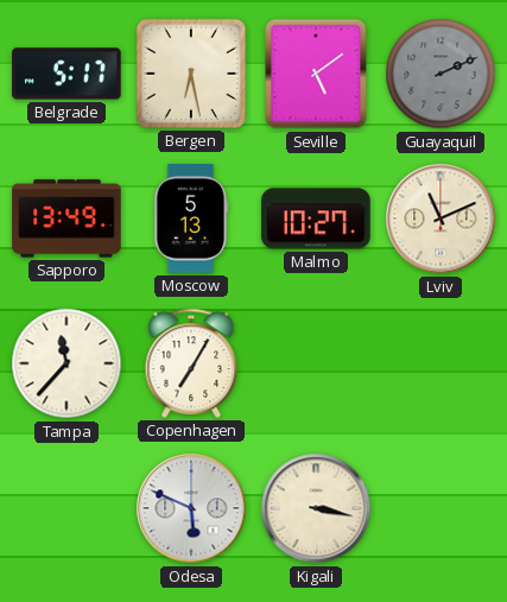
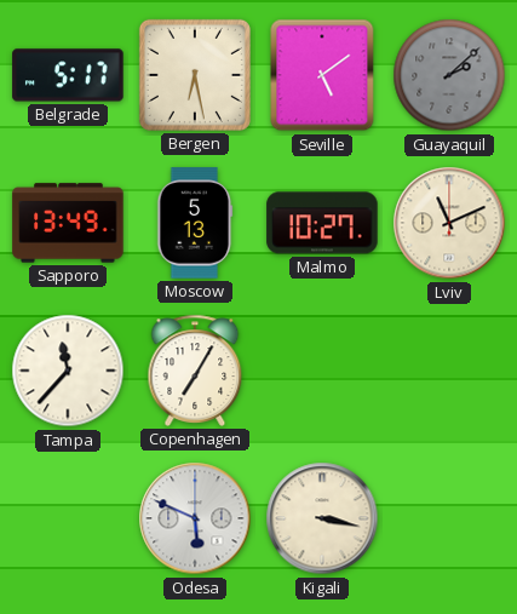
Guayaquil: 2:11 -> 2:08 (449, 75)
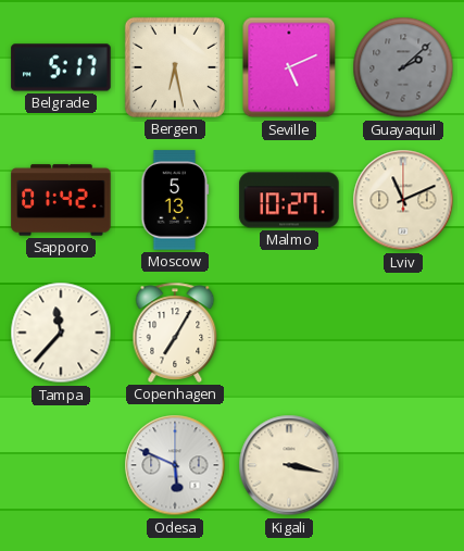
Seville: 5:09 -> 5:11 (289, 67)
Sapporo: 13:49 -> 01:42 (61, 200)
